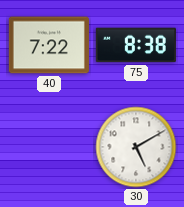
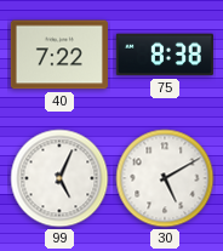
99: none -> 5:04 (59, 178)
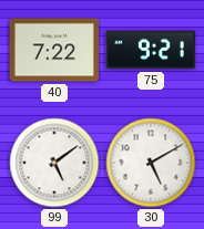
75: 8:38 -> 9:21 (151, 50)
99: 5:04 -> 5:09 (54, 163)
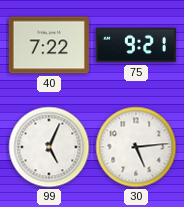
99: 5:09 -> 5:04 (49, 147)
30: 5:10 -> 5:14 (136, 147)
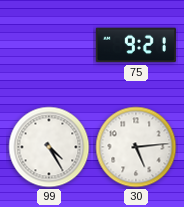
40: 7:22 -> none (49, 45)
99: 5:04 -> 4:25 (49, 147)
